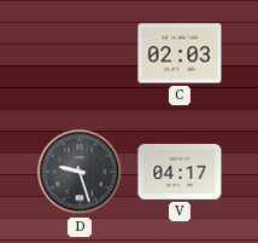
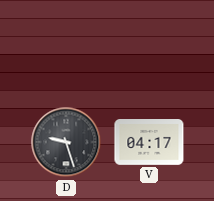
C: 02:03 -> none (180, 53)
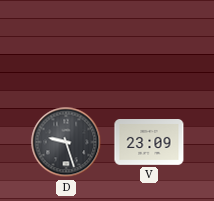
V: 04:17 -> 23:09 (149, 142)
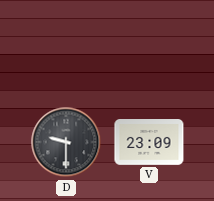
D: 9:27 -> 9:30 (66, 142)
